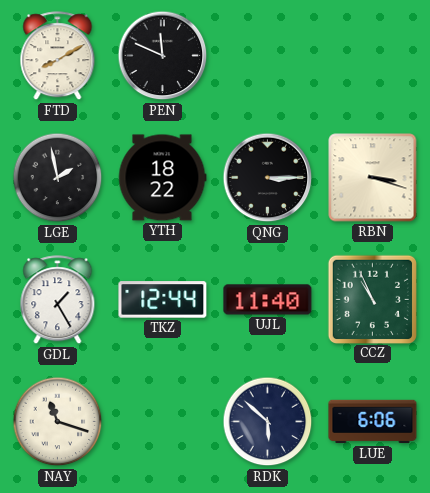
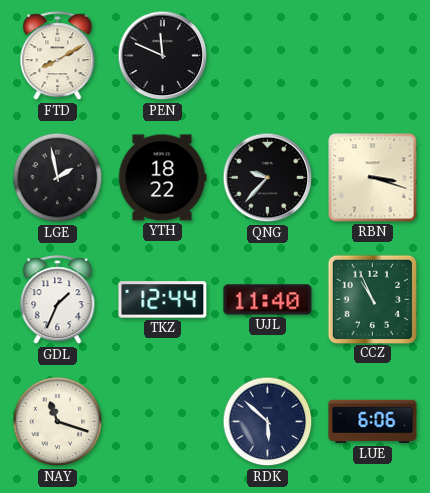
QNG: 3:15 -> 9:37 (268, 178)
GDL: 1:25 -> 1:34 (58, 300)
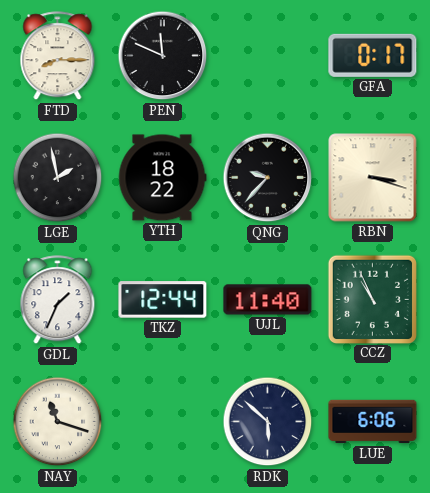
FTD: 8:10 -> 8:15 (58, 56)
GFA: none -> 0:17 (373, 55)
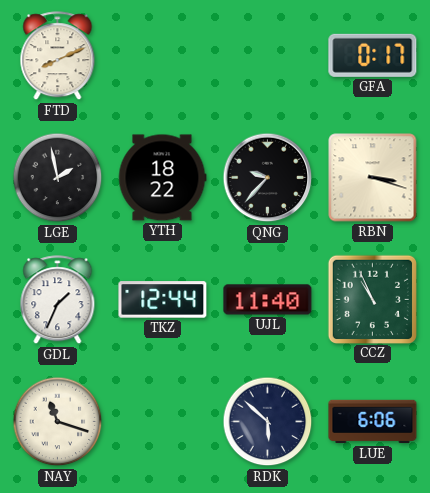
FTD: 8:15 -> 8:11 (58, 56)
PEN: 11:49 -> none (163, 56)
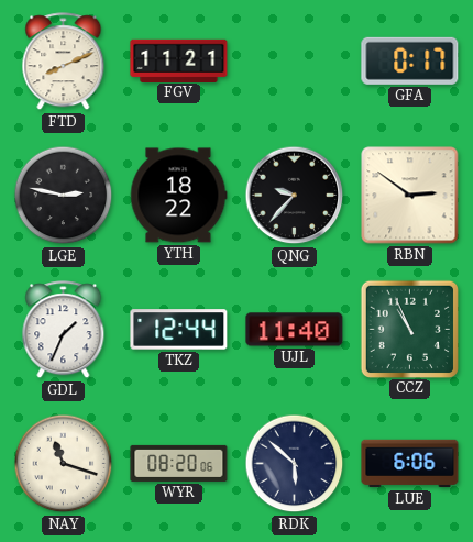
FGV: none -> 11:21 (179, 60)
LGE: 1:58 -> 2:47 (64, 196)
RBN: 3:18 -> 2:51 (410, 196)
WYR: none -> 08:20 (179, 463)
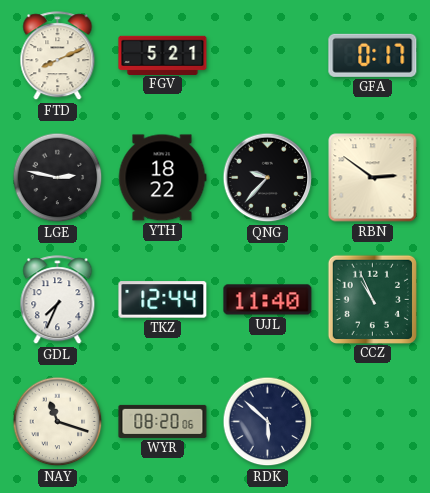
FGV: 11:21 -> 5:21 (163, 55)
GDL: 1:34 -> 7:34 (58, 300)
LUE: 6:06 -> none (410, 464)
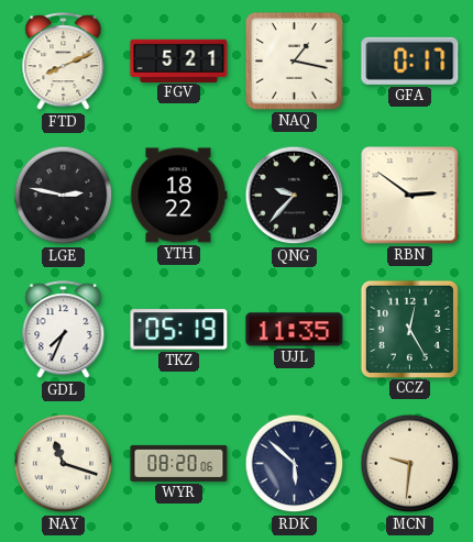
NAQ: none -> 1:17 (295, 62)
TKZ: 12:44 -> 05:19 (179, 330)
UJL: 11:40 -> 11:35 (295, 330)
CCZ: 10:56 -> 12:25 (409, 329)
MCN: none -> 9:31 (410, 464)
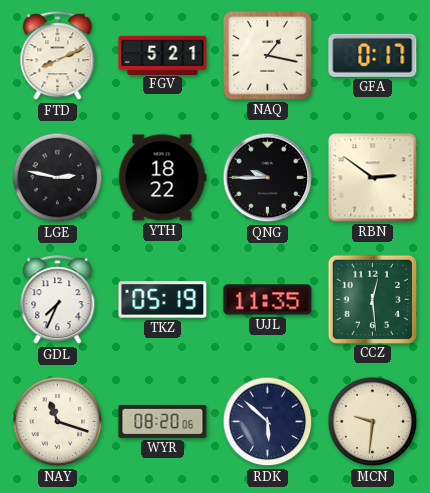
QNG: 9:37 -> 9:45 (268, 178)
CCZ: 12:25 -> 12:29 (372, 299)
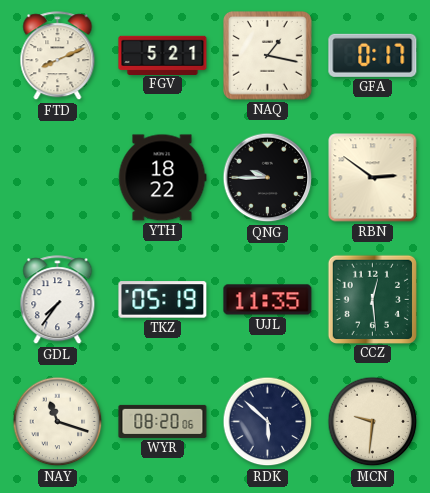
LGE: 2:47 -> none (58, 178)
GDL: 7:34 -> 7:36 (58, 300)
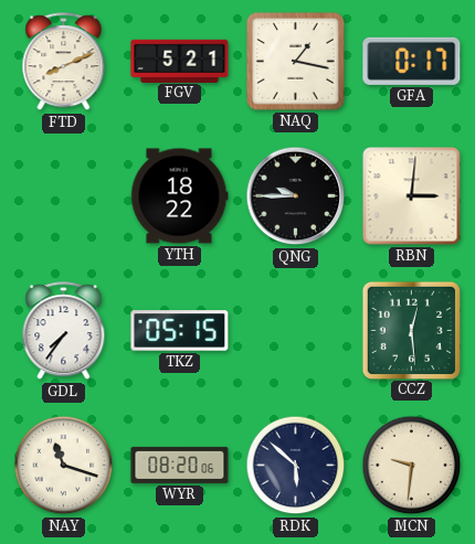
RBN: 2:51 -> 3:01 (412, 196)
TKZ: 05:19 -> 05:15 (180, 331)
UJL: 11:35 -> none (268, 300)
